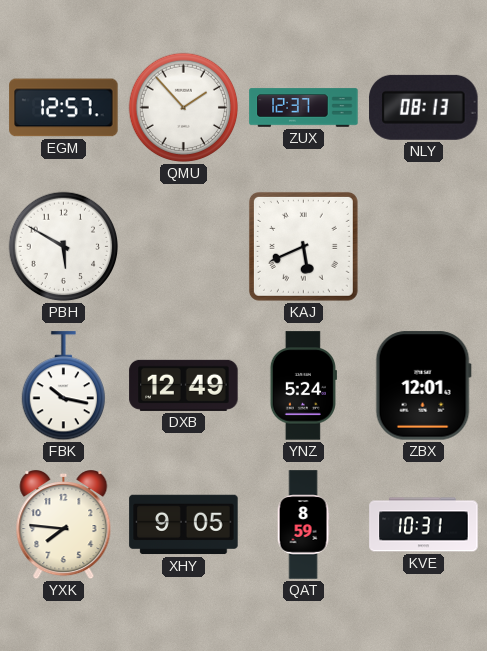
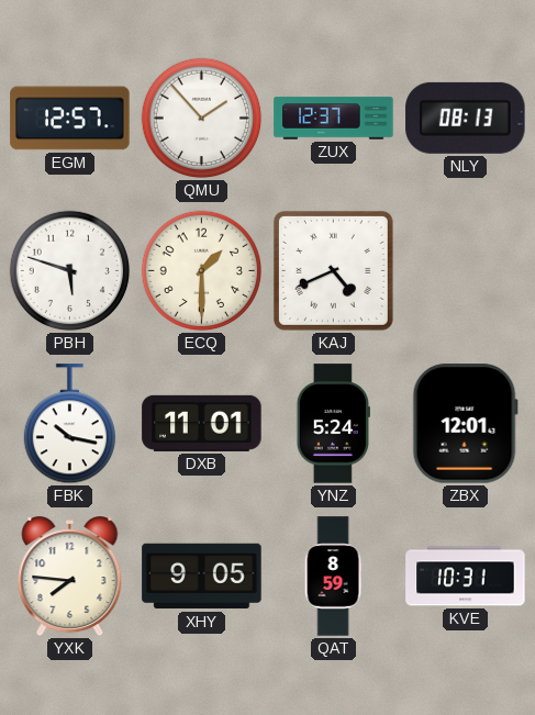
PBH: 5:50 -> 5:48 (70, 271)
ECQ: none -> 1:30 (202, 271)
KAJ: 5:41 -> 4:41 (333, 270)
DXB: 12:49 -> 11:01 (202, 423)
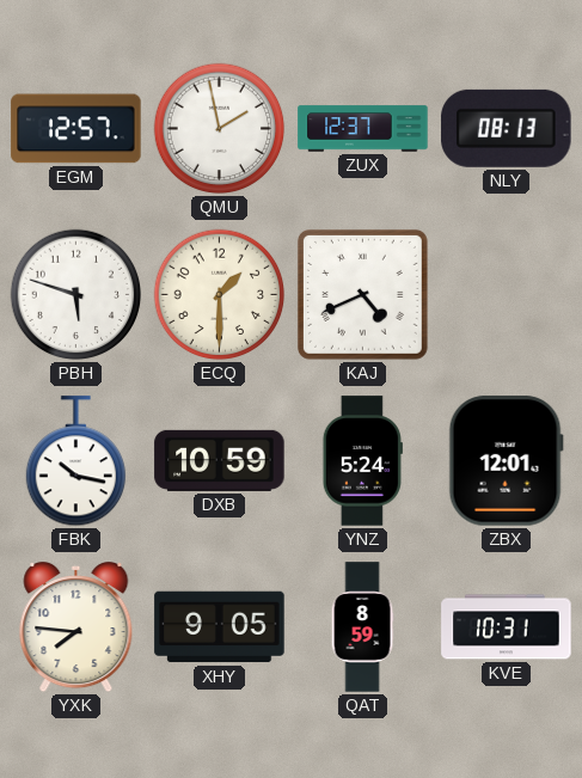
QMU: 1:53 -> 1:58 (220, 129)
DXB: 11:01 -> 10:59 (220, 460)
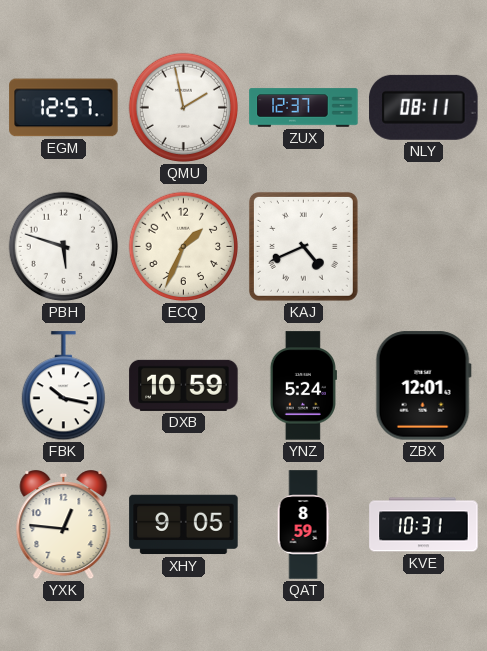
NLY: 08:13 -> 08:11 (424, 107)
ECQ: 1:30 -> 1:34 (184, 247)
YXK: 7:46 -> 12:46 (64, 526)
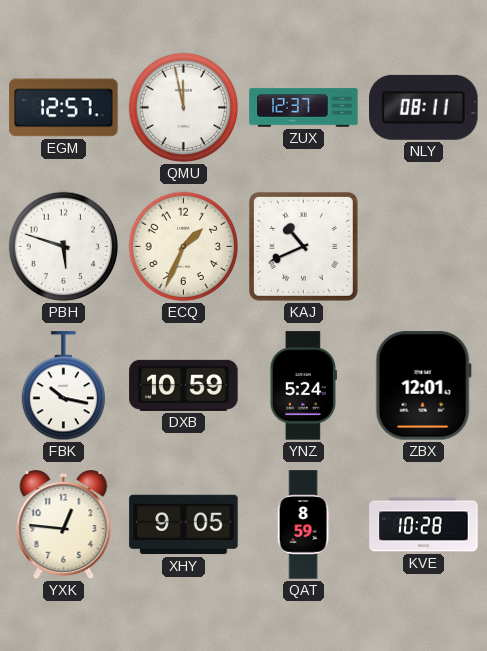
QMU: 1:58 -> 11:58 (184, 108)
KAJ: 4:41 -> 10:41 (303, 246)
KVE: 10:31 -> 10:28 (424, 525)
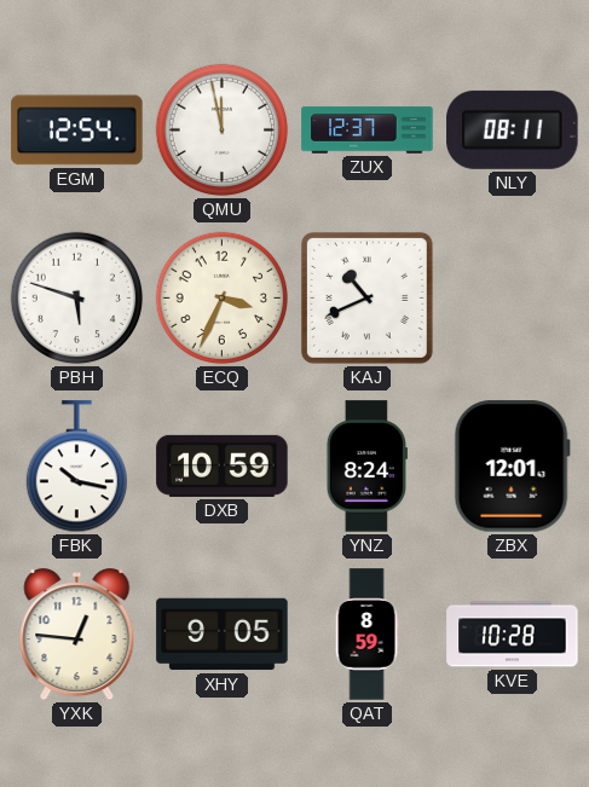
EGM: 12:57 -> 12:54 (77, 131)
ECQ: 1:34 -> 3:34 (223, 299)
YNZ: 5:24 -> 8:24 (366, 467)
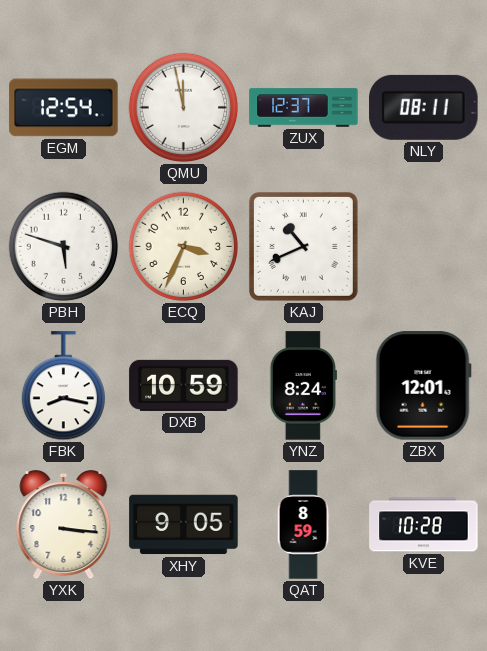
FBK: 10:17 -> 8:17 (63, 386)
YXK: 12:46 -> 3:16 (64, 526)
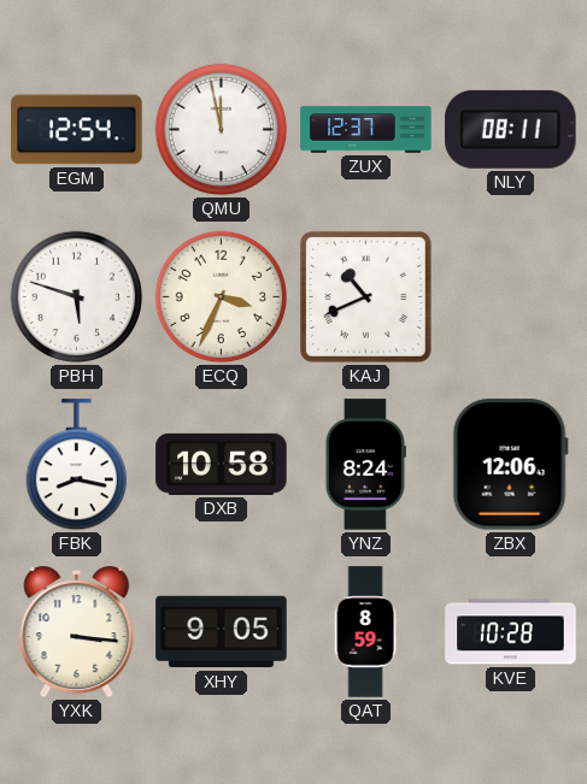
DXB: 10:59 -> 10:58 (222, 464)
ZBX: 12:01 -> 12:06 (510, 465)
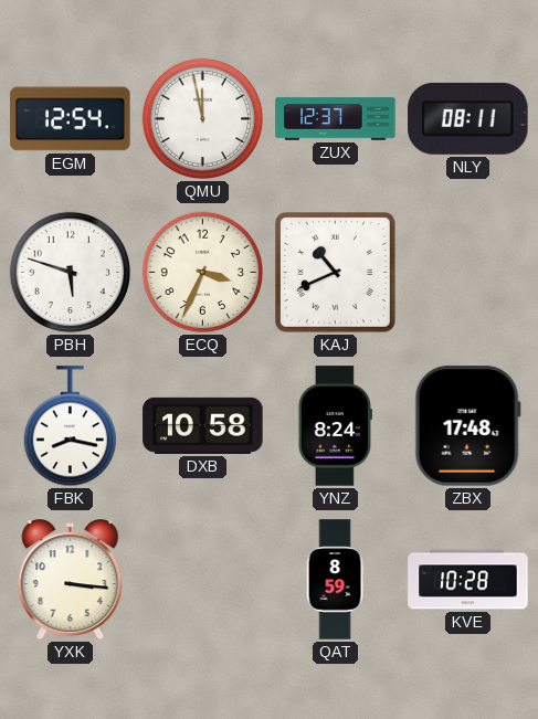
ZBX: 12:06 -> 17:48 (467, 426)
XHY: 9:05 -> none (222, 632)
